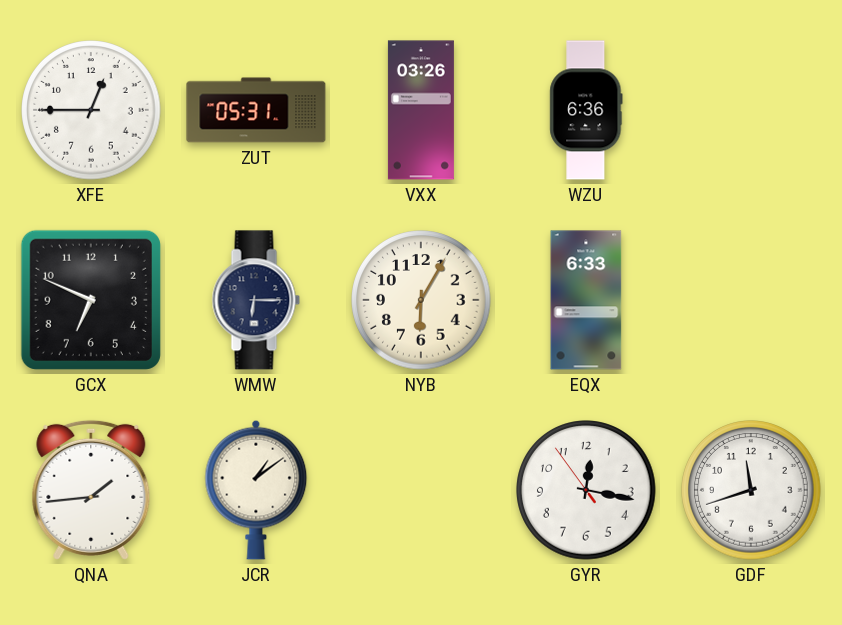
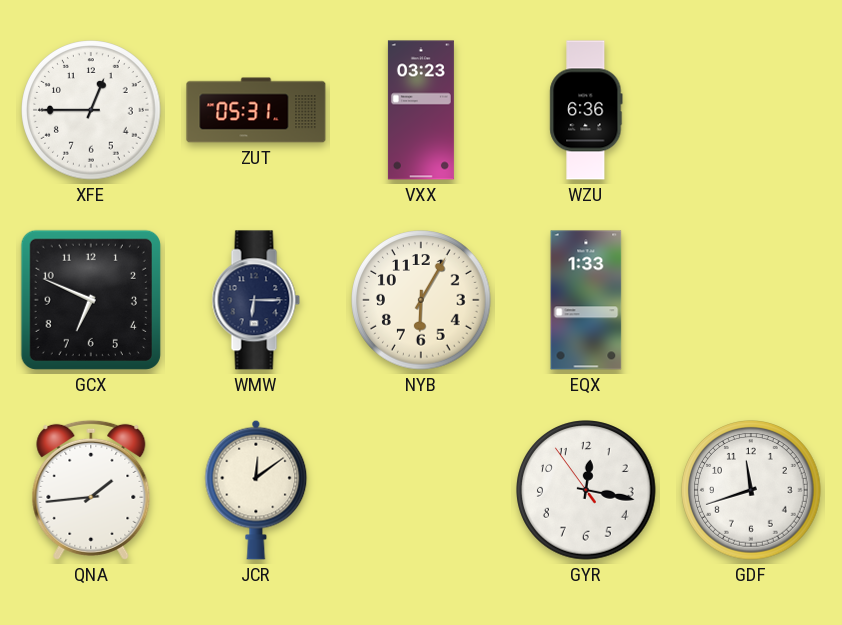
VXX: 03:26 -> 03:23 (421, 110)
EQX: 6:33 -> 1:33 (586, 300)
JCR: 1:09 -> 12:09 (256, 490)
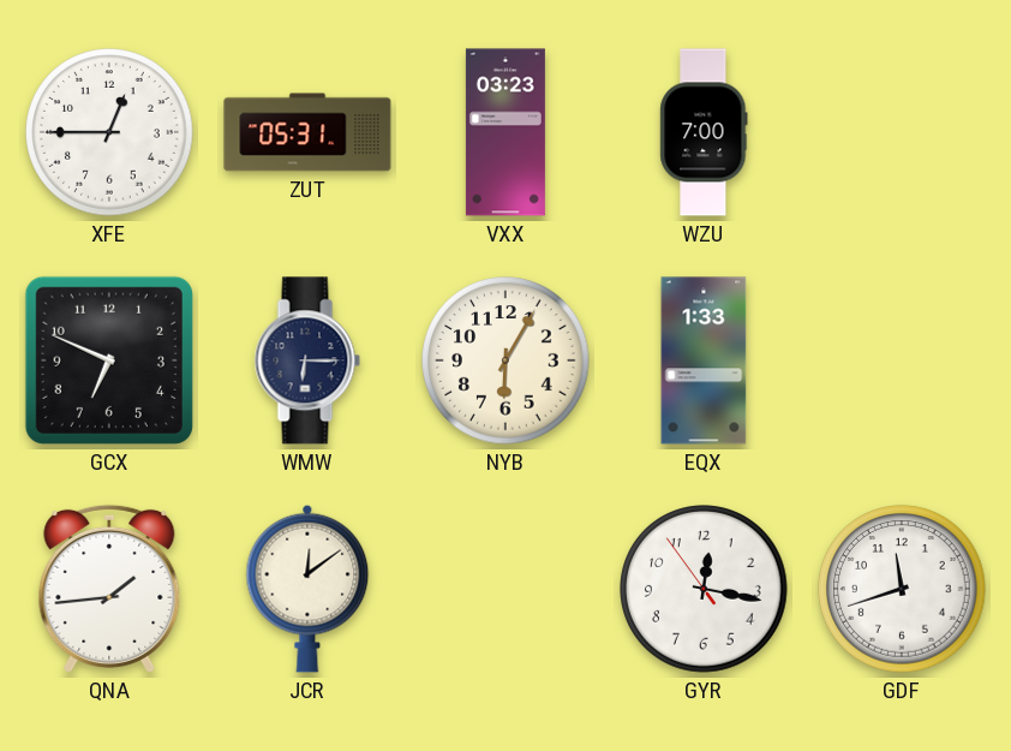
WZU: 6:36 -> 7:00 (704, 132)
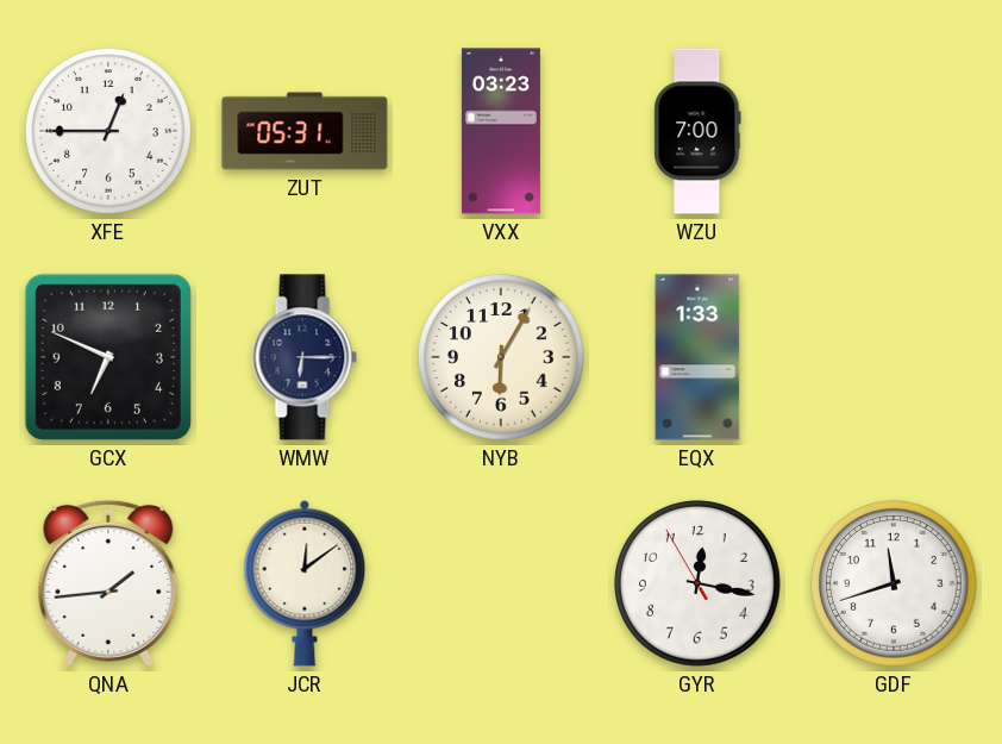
GYR: 12:16:54 -> 12:16:55 (697, 583)
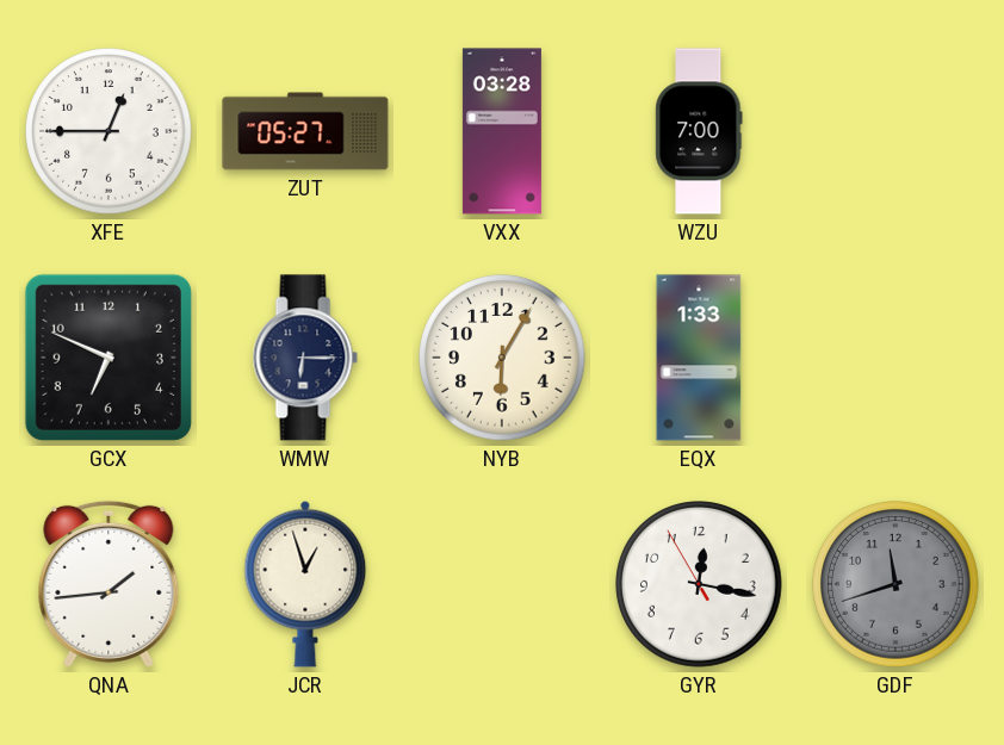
ZUT: 05:31 -> 05:27 (305, 131)
VXX: 03:23 -> 03:28 (502, 131)
JCR: 12:09 -> 12:57 (305, 584)
GDF dial: white -> grey (895, 584)
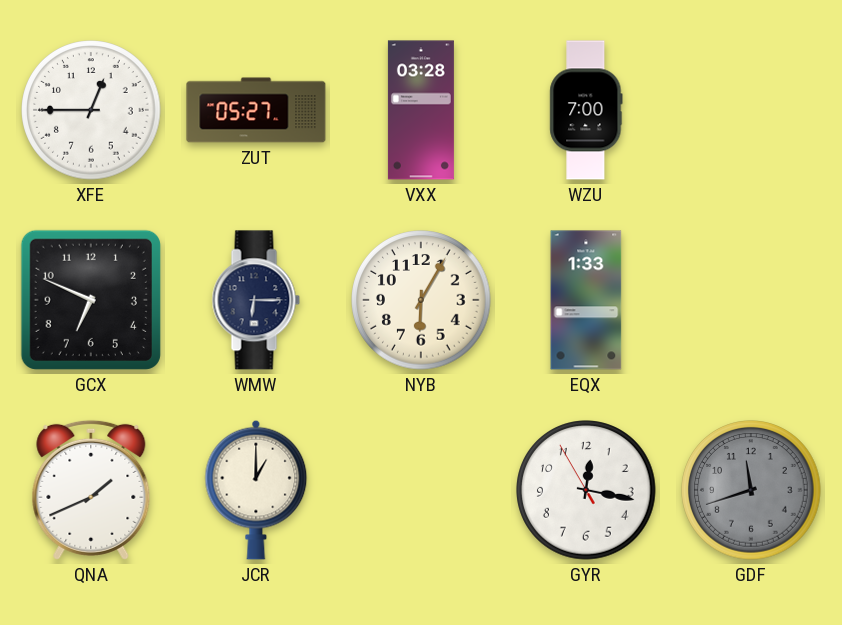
QNA: 1:44 -> 1:41 (91, 490)
JCR: 12:57 -> 1:00 (256, 490)
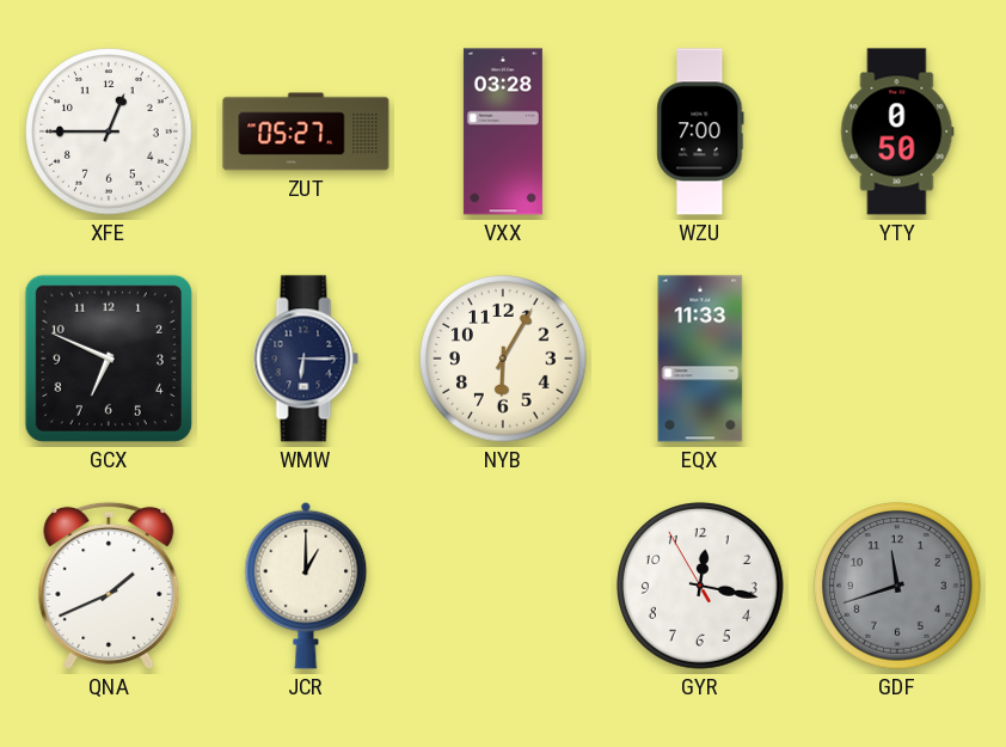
YTY: none -> 0:50 (897, 131)
EQX: 1:33 -> 11:33 (700, 359)
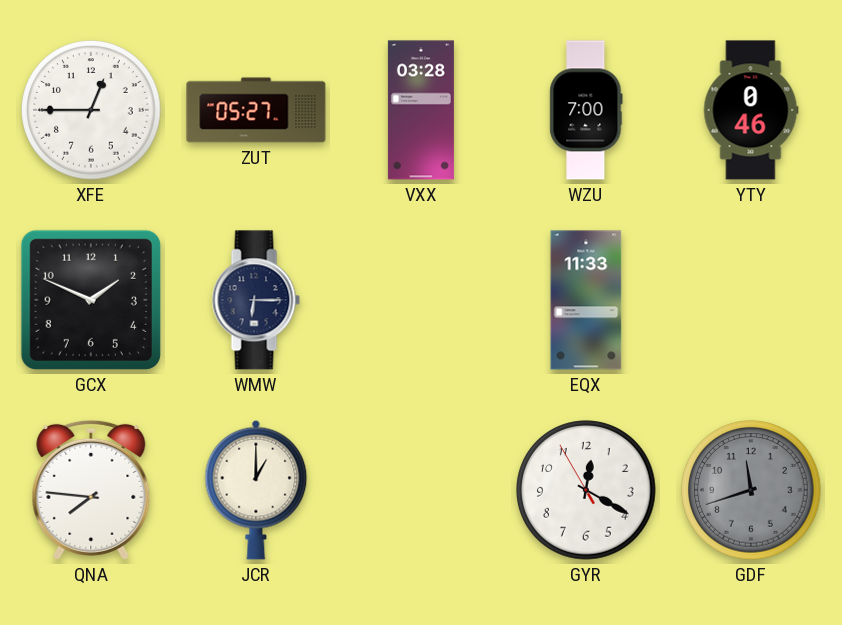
YTY: 0:50 -> 0:46 (751, 110)
GCX: 6:49 -> 1:49 (91, 300)
NYB: 6:05 -> none (503, 359)
QNA: 1:41 -> 7:46 (91, 490)
GYR: 12:16 -> 12:19 (586, 490)
